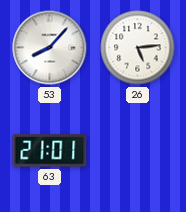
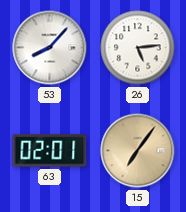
63: 21:01 -> 02:01 (50, 151)
15: none -> 7:06 (138, 151)
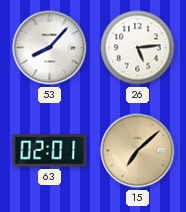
15: 7:06 -> 7:08 (138, 151)
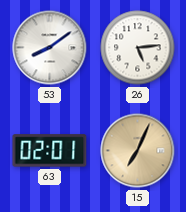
53: 8:07 -> 8:09 (50, 48)
15: 7:08 -> 7:04 (138, 151)
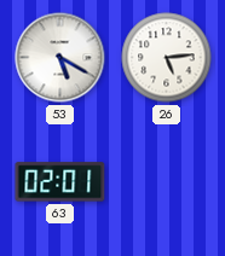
53: 8:09 -> 5:20 (60, 58)
15: 7:04 -> none (138, 151)
